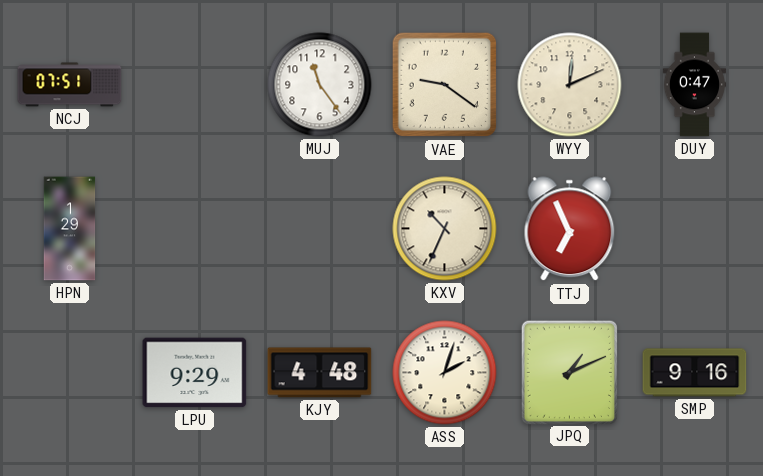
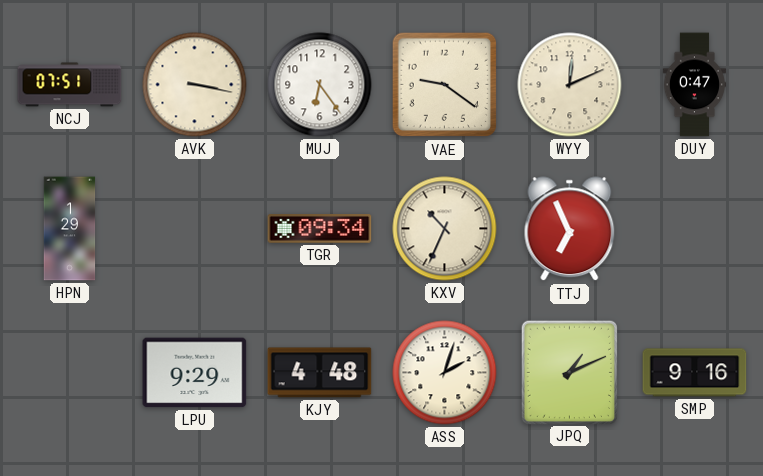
AVK: none -> 3:17 (195, 85)
MUJ: 11:24 -> 6:24 (320, 85)
TGR: none -> 09:34 (320, 229)
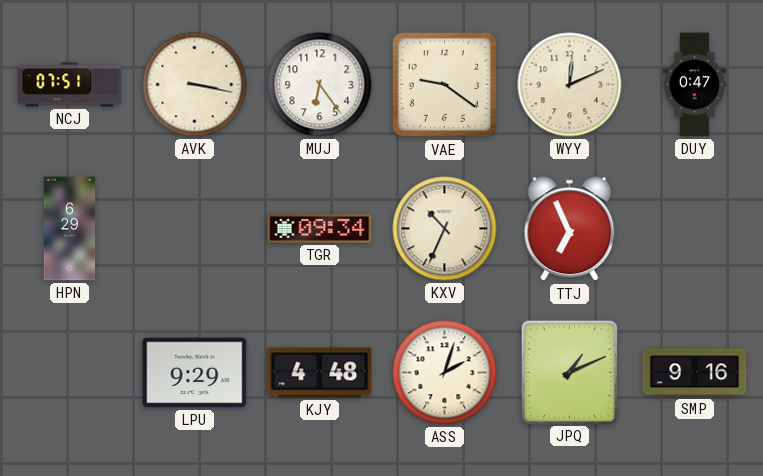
HPN: 1:29 -> 6:29 (70, 229)
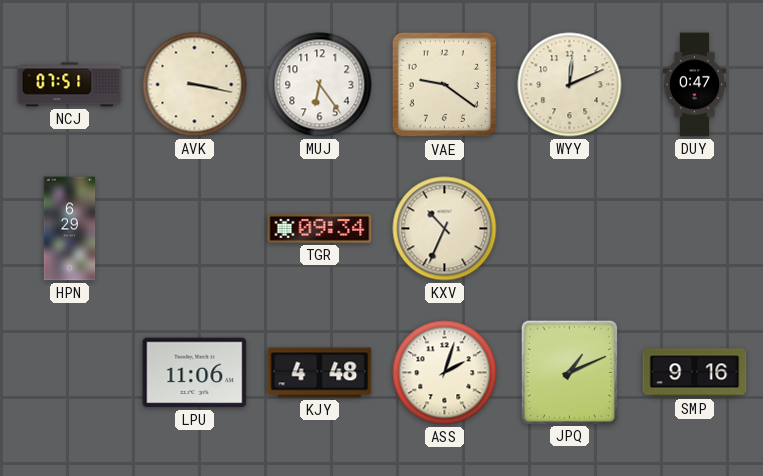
TTJ: 6:56 -> none (570, 229)
LPU: 9:29 -> 11:06 (195, 373)
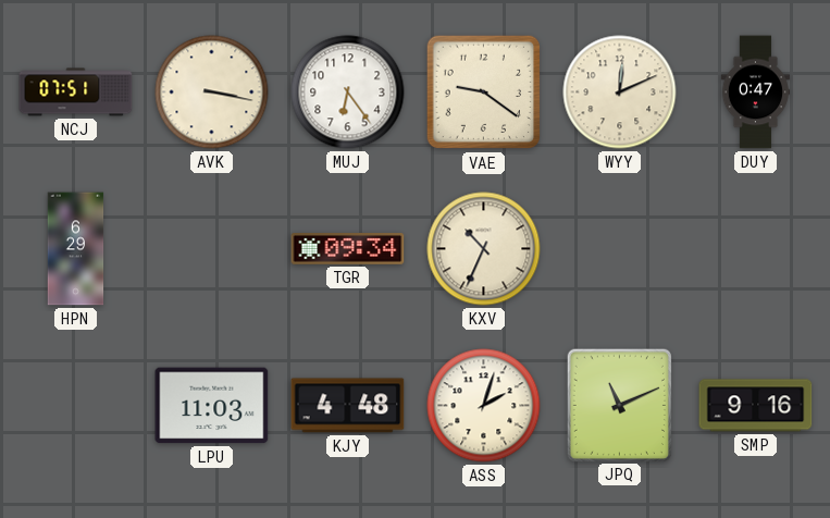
LPU: 11:06 -> 11:03 (212, 406)
JPQ: 1:11 -> 11:11 (619, 405)
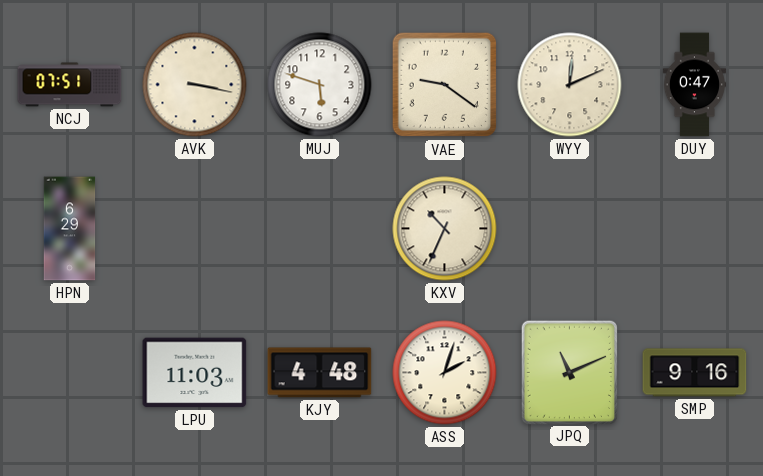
MUJ: 6:24 -> 5:48 (320, 85)
TGR: 09:34 -> none (348, 249)
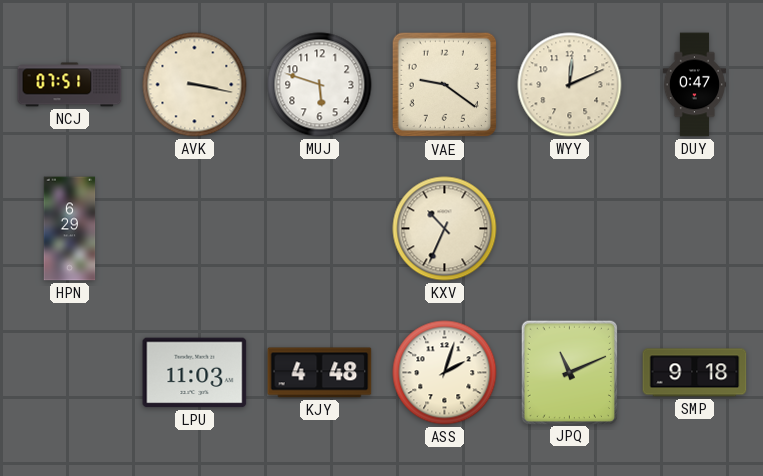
SMP: 9:16 -> 9:18 (695, 373)
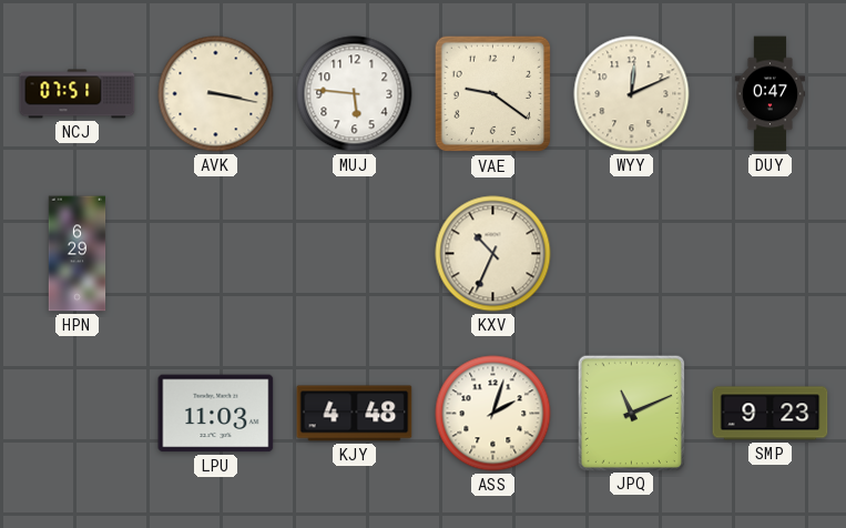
MUJ: 5:48 -> 5:46 (355, 94)
SMP: 9:18 -> 9:23 (771, 414)
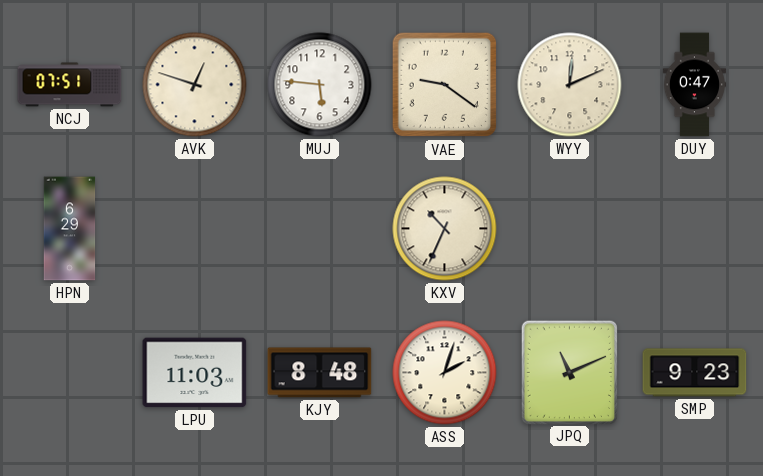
AVK: 3:17 -> 12:48 (195, 85)
KJY: 4:48 -> 8:48 (320, 373)
